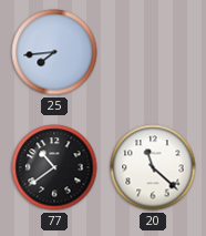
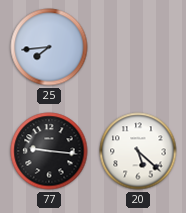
77: 10:39 -> 9:16 (49, 151)
20: 11:22 -> 5:22 (138, 151)
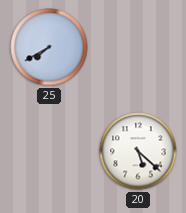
25: 7:44 -> 7:40 (49, 47)
77: 9:16 -> none (49, 151)
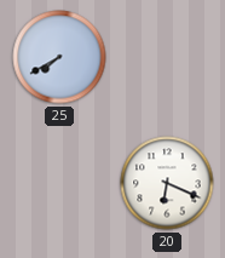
20: 5:22 -> 6:19 (167, 183)
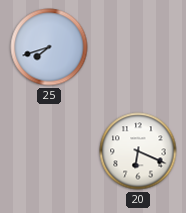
25: 7:40 -> 7:42 (49, 47)
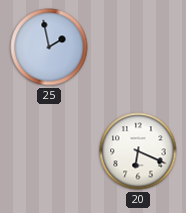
25: 7:42 -> 1:58 (49, 47)
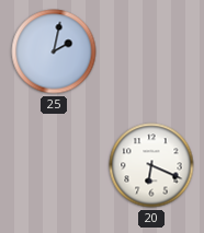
25: 1:58 -> 2:02 (54, 51)
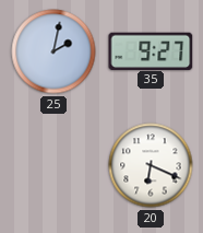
35: none -> 9:27 (151, 50)
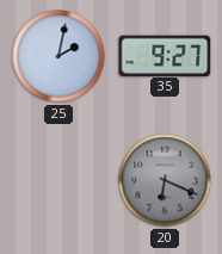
20 dial: white -> grey (165, 180)
